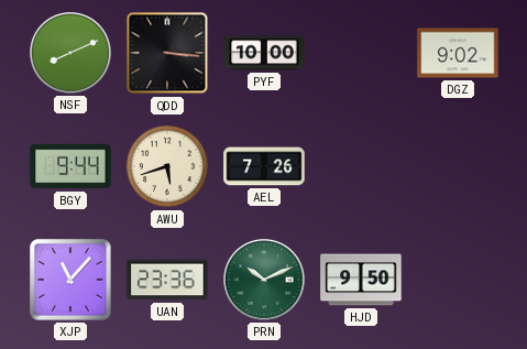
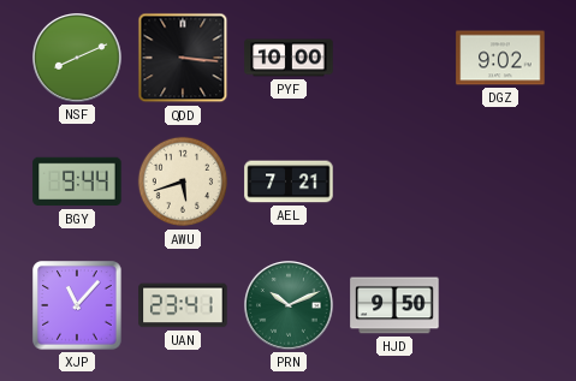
AEL: 7:26 -> 7:21 (289, 181)
UAN: 23:36 -> 23:41 (183, 305)
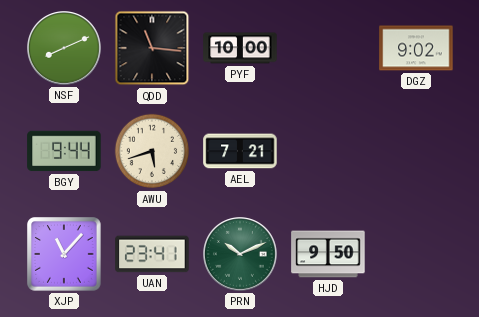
QDD: 3:16 -> 11:16 (152, 48)
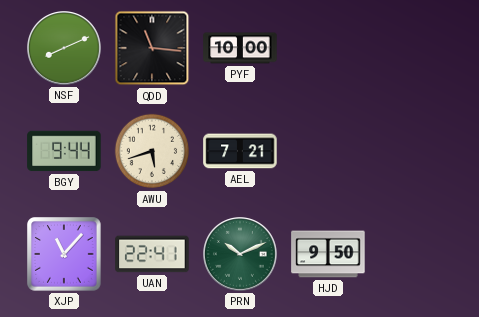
DGZ: 9:02 -> none (416, 48)
UAN: 23:41 -> 22:41 (152, 254)
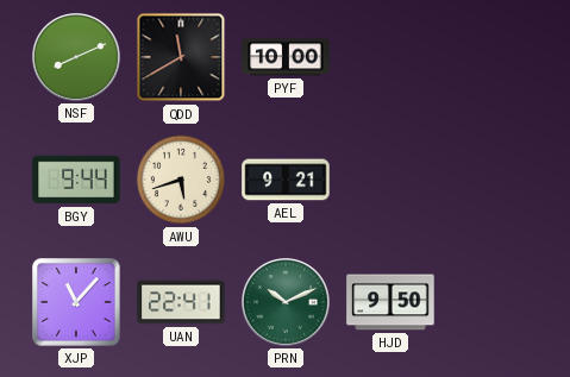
QDD: 11:16 -> 11:40 (181, 57)
AEL: 7:21 -> 9:21 (286, 180)
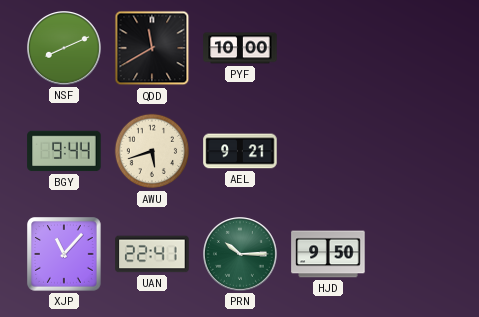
PRN: 10:11 -> 10:15 (241, 255)
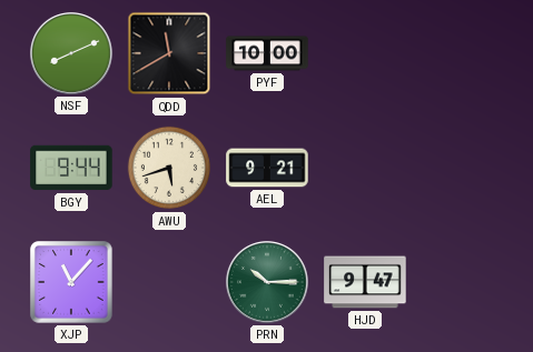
UAN: 22:41 -> none (152, 254)
HJD: 9:50 -> 9:47 (365, 282)
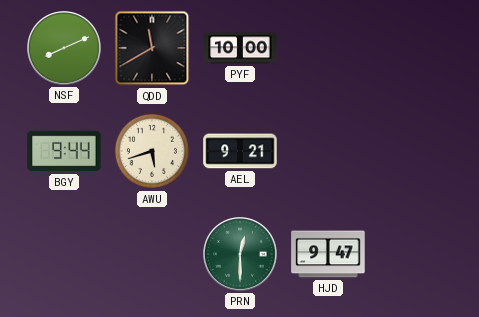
XJP: 11:07 -> none (72, 283)
PRN: 10:15 -> 12:30 (241, 255)
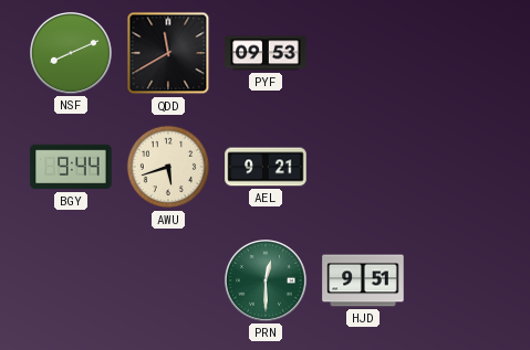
PYF: 10:00 -> 09:53 (266, 53)
HJD: 9:47 -> 9:51 (363, 280)
